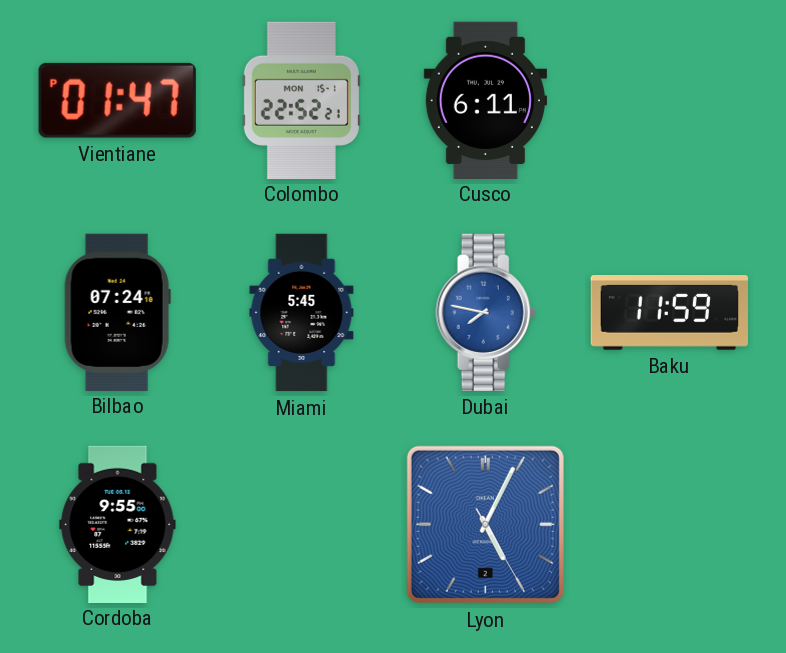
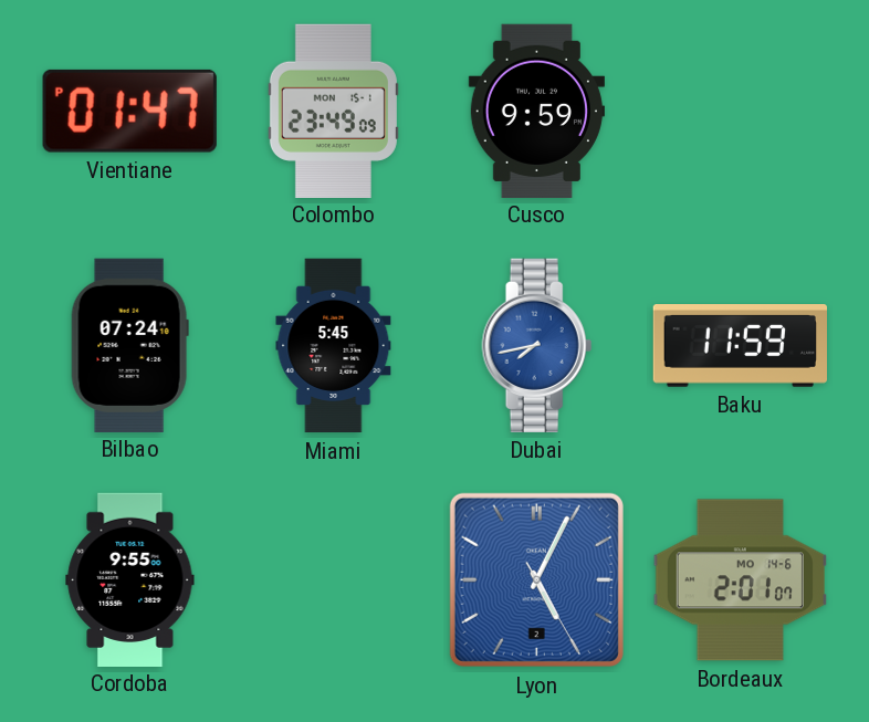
Colombo: 22:52 -> 23:49 (333, 111)
Cusco: 6:11 -> 9:59 (536, 111)
Dubai: 7:47 -> 7:43 (537, 345)
Bordeaux: none -> 2:01 (740, 580)
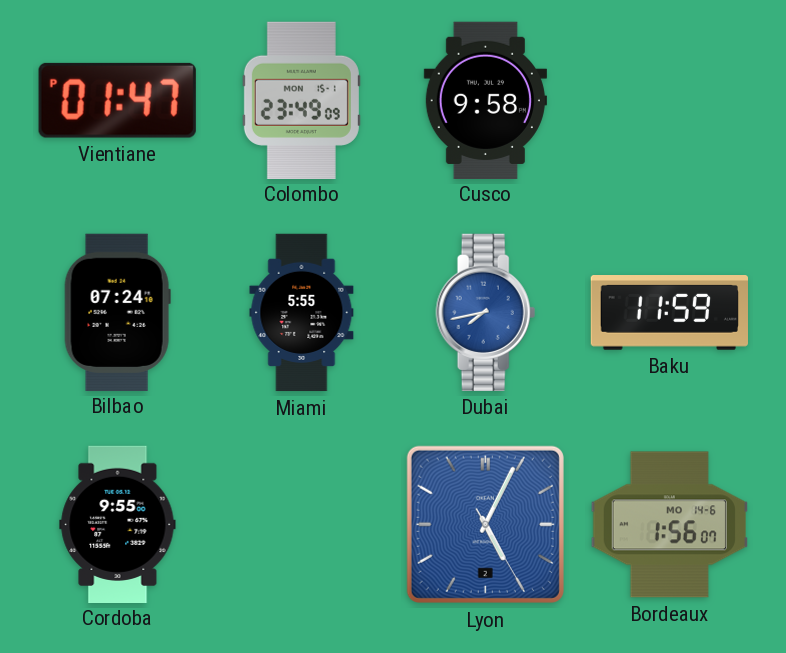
Cusco: 9:59 -> 9:58 (485, 100)
Miami: 5:45 -> 5:55 (302, 313)
Bordeaux: 2:01 -> 1:56 (669, 525)
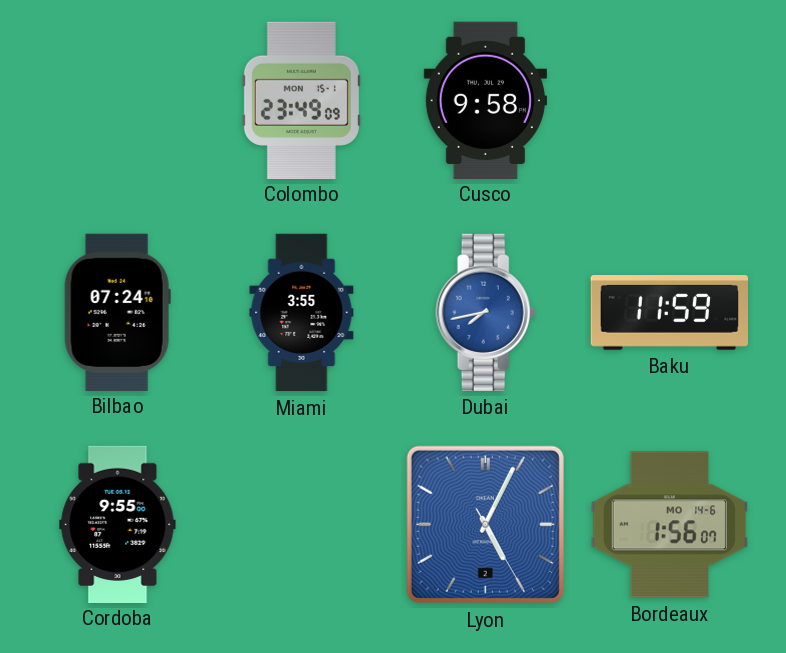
Vientiane: 01:47 -> none (117, 100)
Miami: 5:55 -> 3:55 (302, 313)
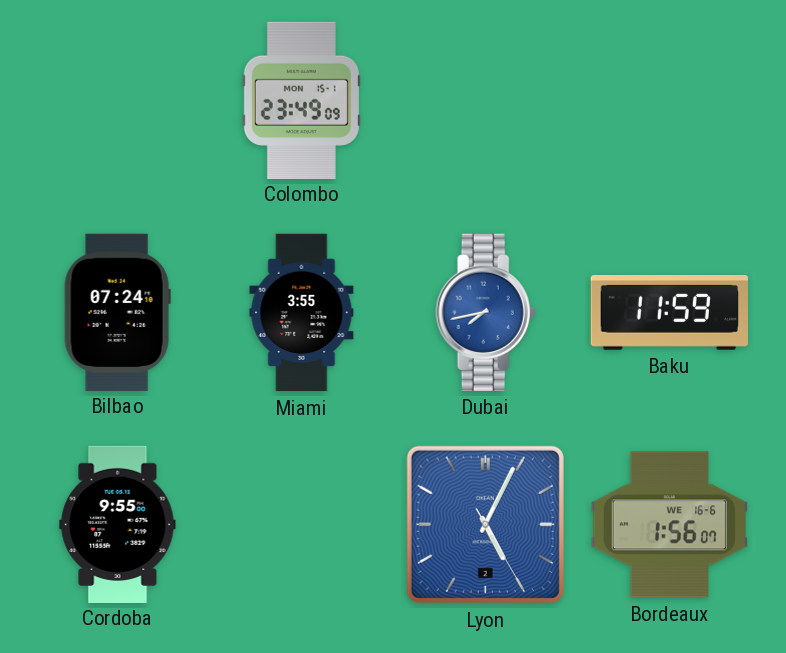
Cusco: 9:58 -> none (485, 100)
Bordeaux date: MO 14-6 -> WE 16-6 (669, 525)
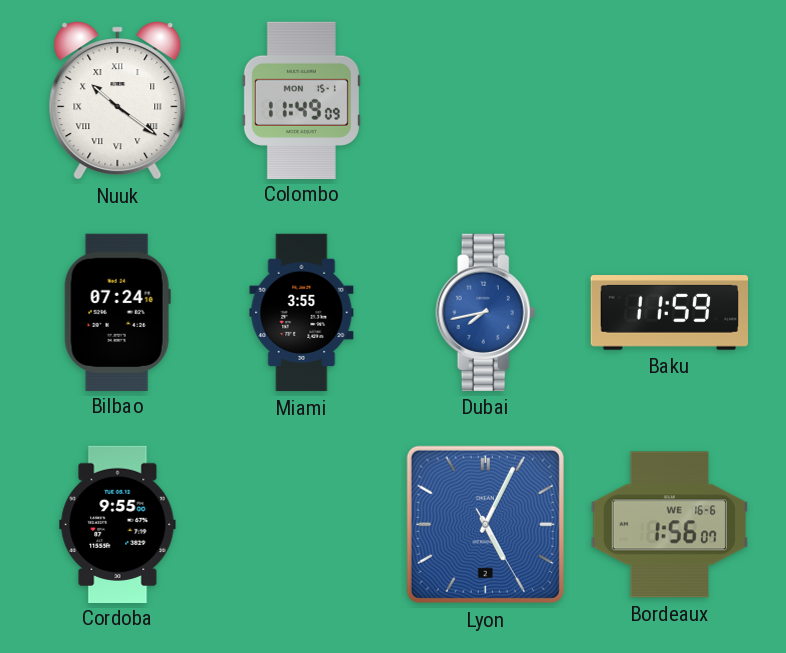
Nuuk: none -> 10:21 (118, 101)
Colombo: 23:49 -> 11:49 (301, 100)
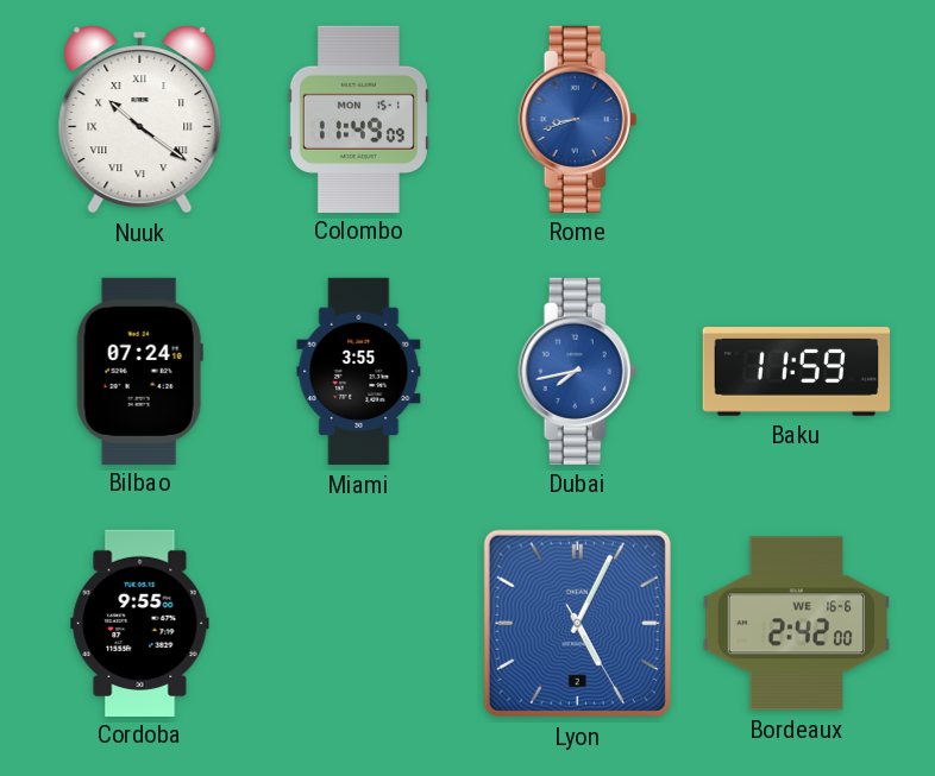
Rome: none -> 8:42 (578, 119)
Bordeaux: 1:56 -> 2:42 (796, 624)
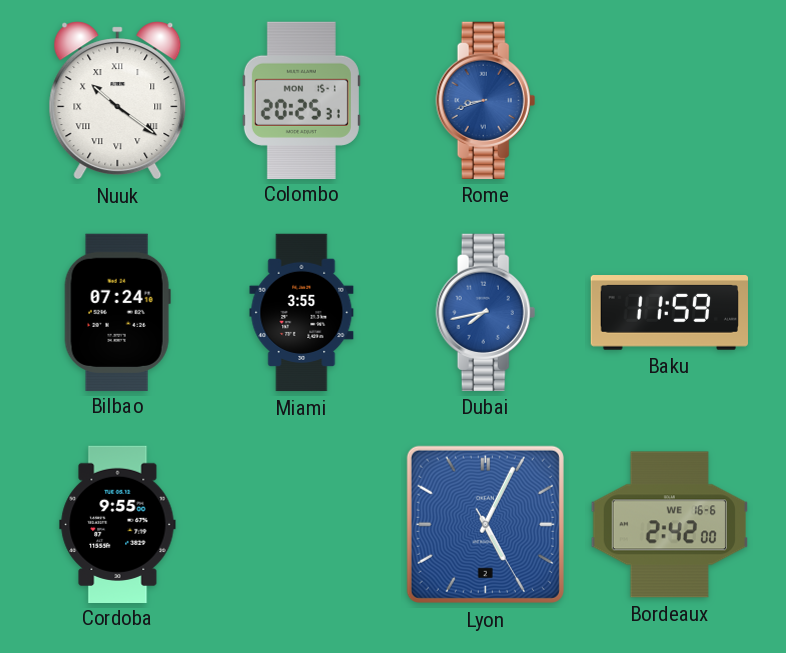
Colombo: 11:49 -> 20:25 (301, 100)
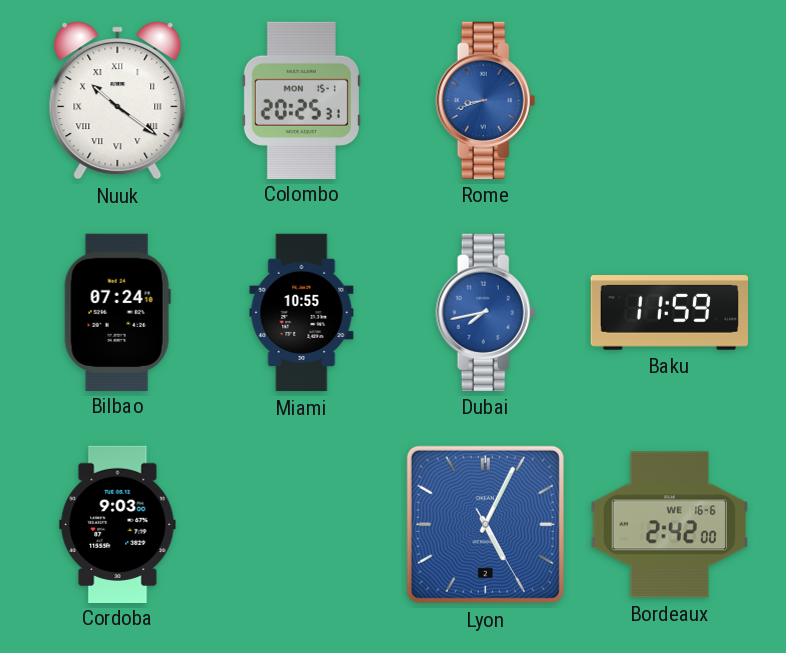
Miami: 3:55 -> 10:55 (302, 313)
Cordoba: 9:55 -> 9:03 (118, 524)
